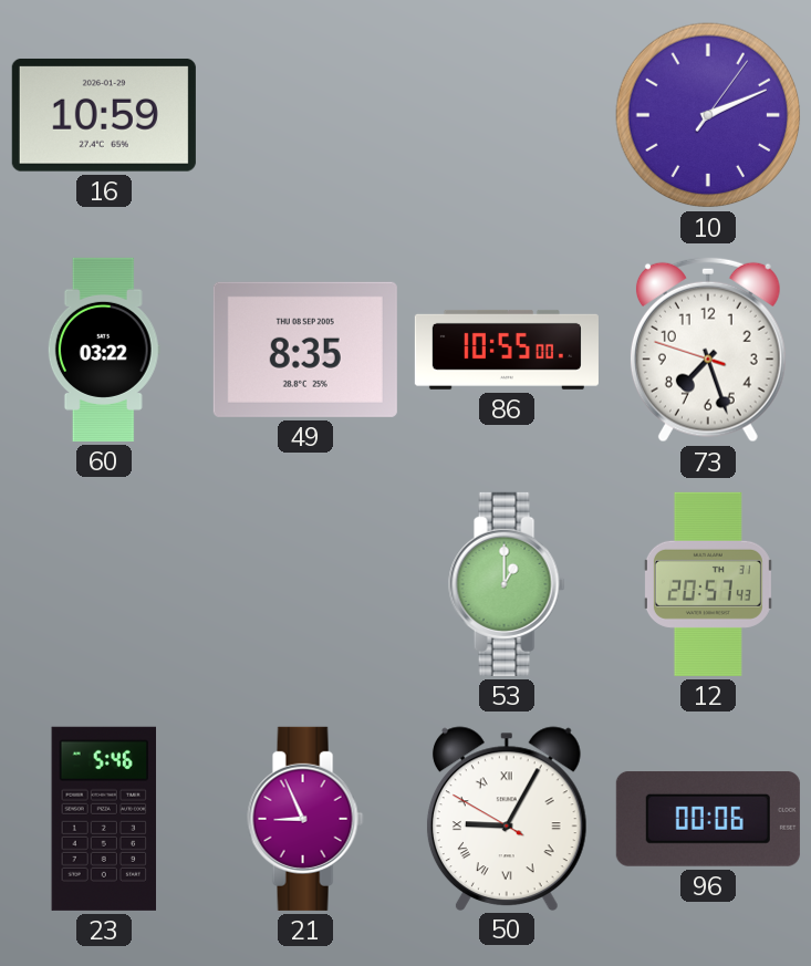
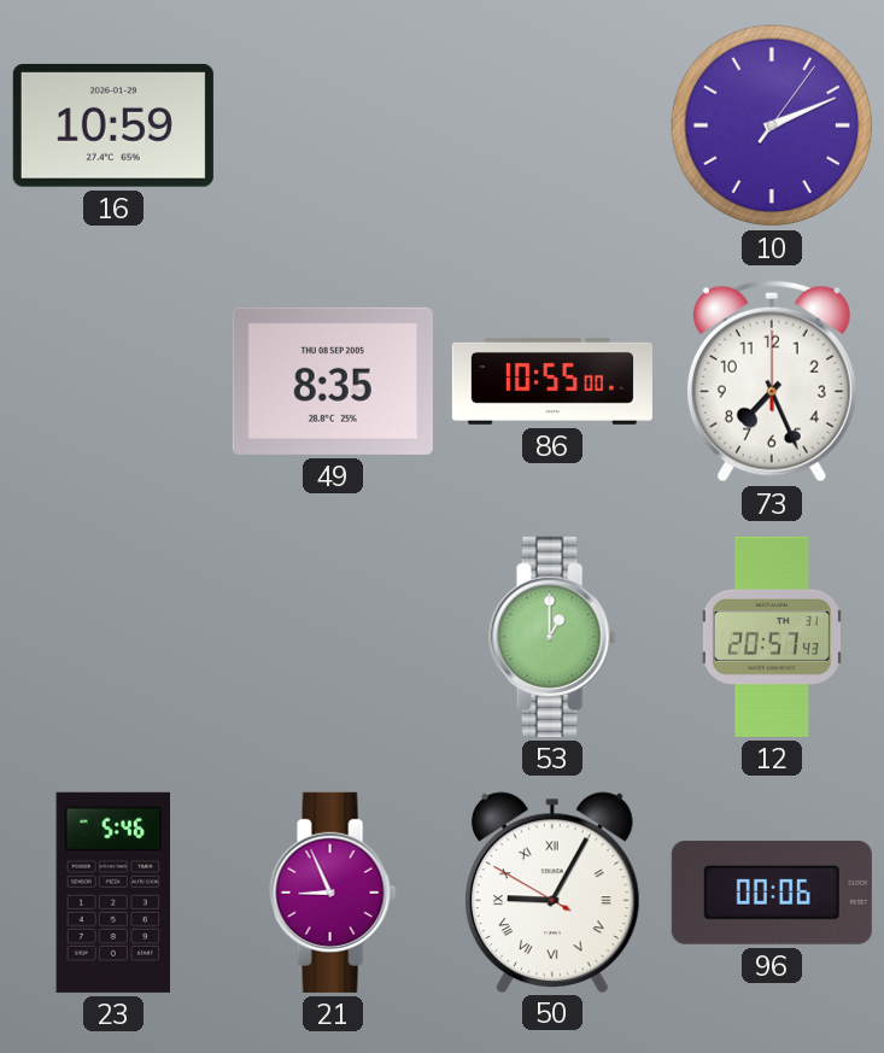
60: 03:22 -> none (104, 350)
73: 7:26:48 -> 7:26:00 (772, 381)
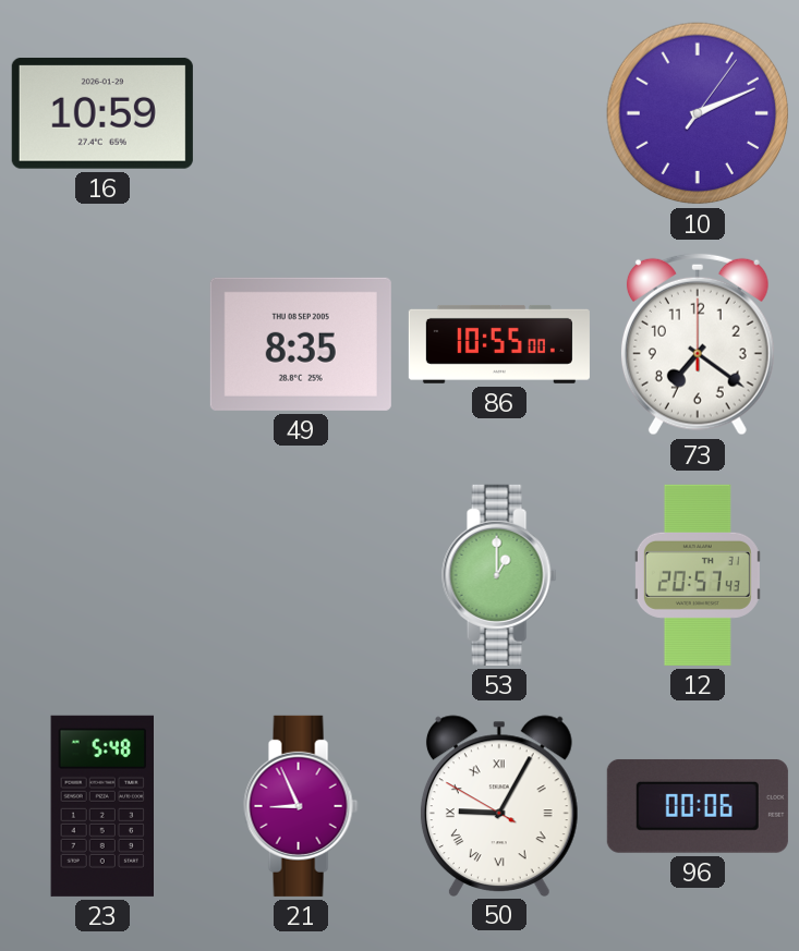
73: 7:26 -> 7:21 (698, 344)
23: 5:46 -> 5:48 (101, 806)
